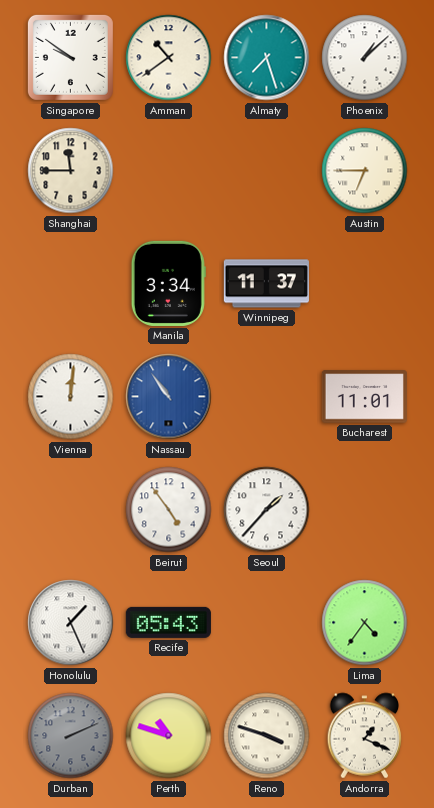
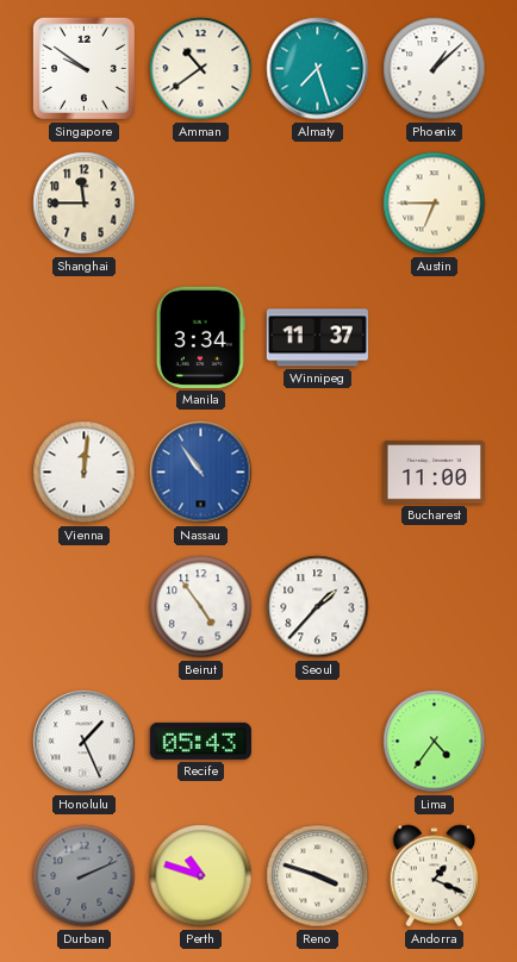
Bucharest: 11:01 -> 11:00 (434, 473)
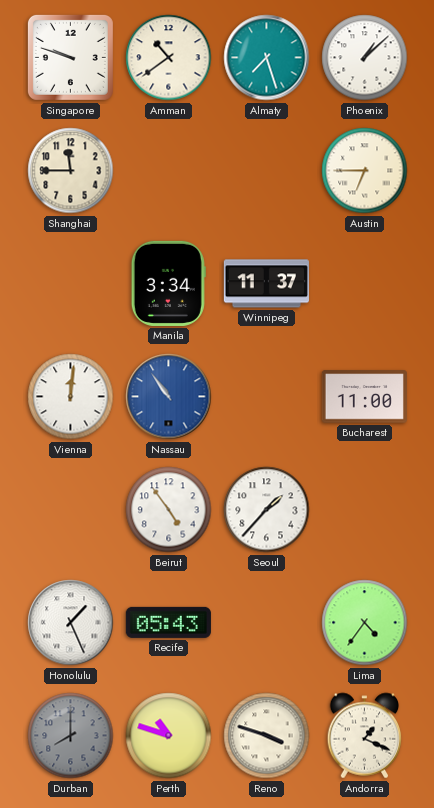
Singapore: 9:51 -> 9:48 (70, 57)
Durban: 2:11 -> 8:00 (71, 736)
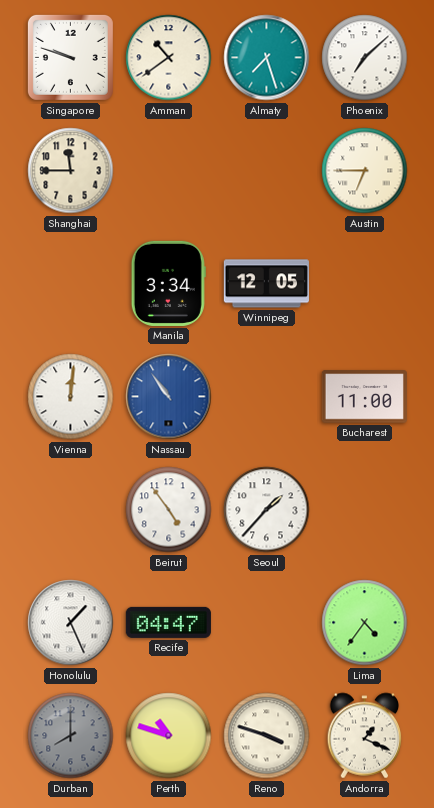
Phoenix: 1:08 -> 7:08 (365, 58)
Winnipeg: 11:37 -> 12:05 (266, 284)
Recife: 05:43 -> 04:47 (168, 622)
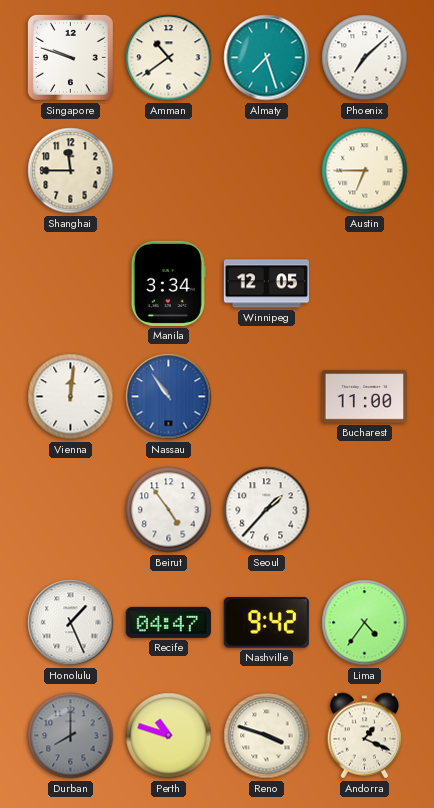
Nashville: none -> 9:42 (266, 623)
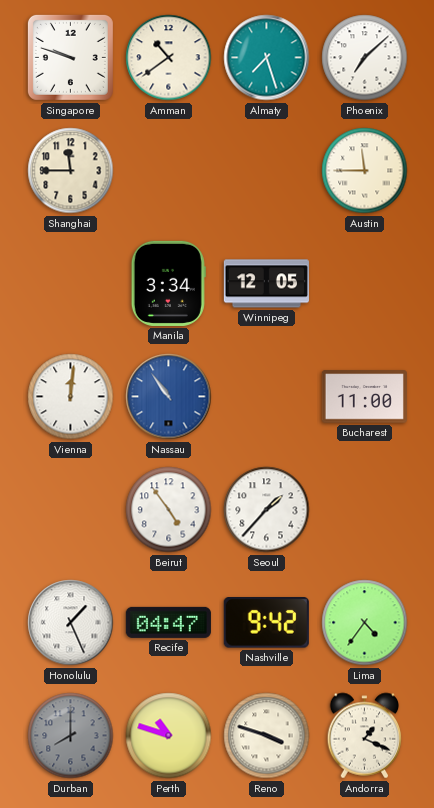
Austin: 6:45 -> 11:45 (365, 171)
